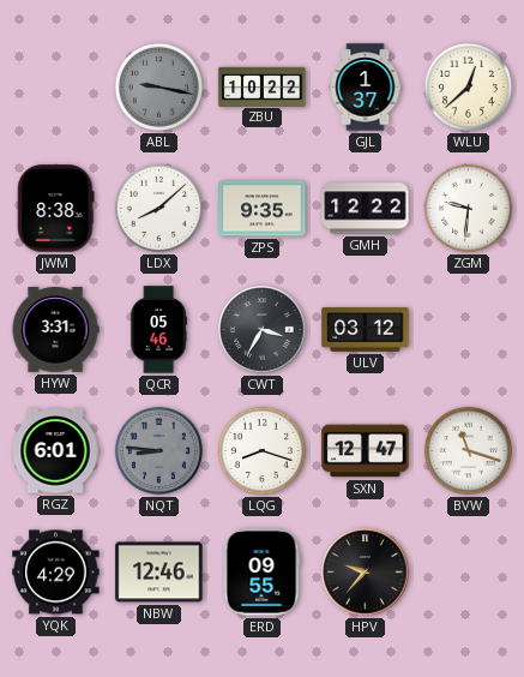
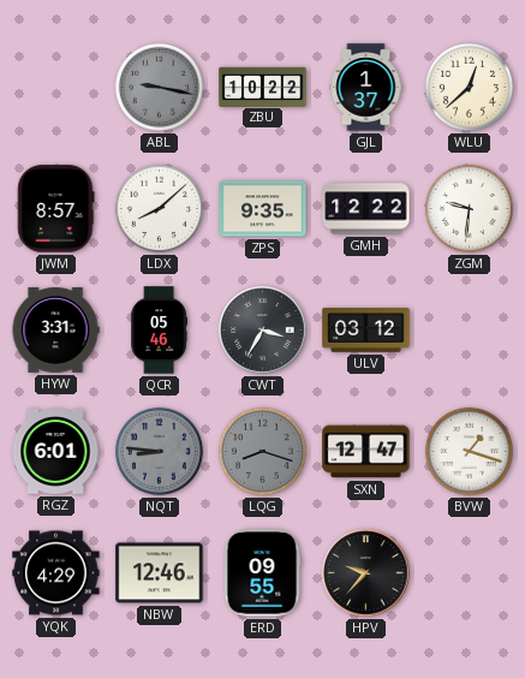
JWM: 8:38 -> 8:57 (56, 209)
LQG dial: white -> grey (262, 451)
BVW: 11:18 -> 1:18 (469, 451)
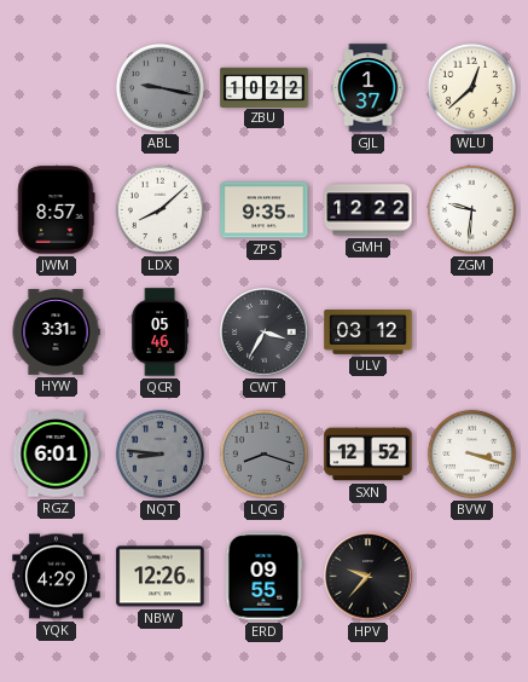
SXN: 12:47 -> 12:52 (369, 455)
BVW: 1:18 -> 3:18 (471, 453)
NBW: 12:46 -> 12:26 (161, 577)
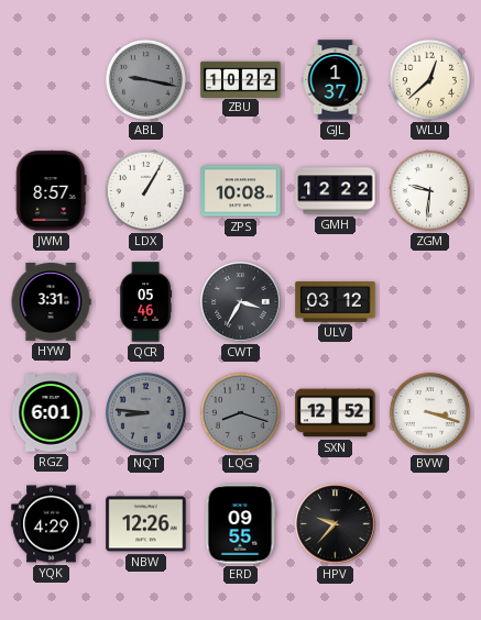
LDX: 8:08 -> 1:05 (145, 190)
ZPS: 9:35 -> 10:08 (241, 191)
